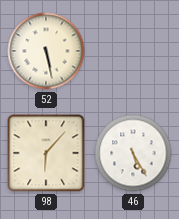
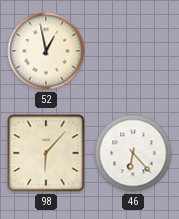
52: 5:28 -> 12:58 (46, 51)
46: 5:25 -> 6:23 (133, 153)
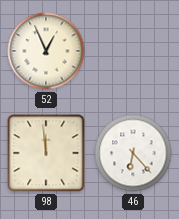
52: 12:58 -> 12:56 (46, 51)
98: 6:07 -> 11:59 (46, 153)
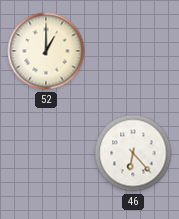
52: 12:56 -> 1:00 (46, 51)
98: 11:59 -> none (46, 153)
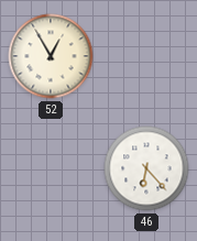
52: 1:00 -> 12:55 (51, 56)
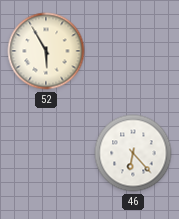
52: 12:55 -> 5:55 (46, 51)
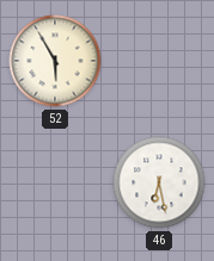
46: 6:23 -> 6:28 (159, 182)
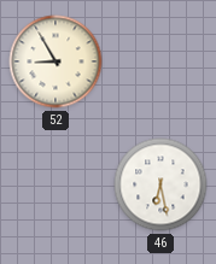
52: 5:55 -> 8:55 (56, 61)
